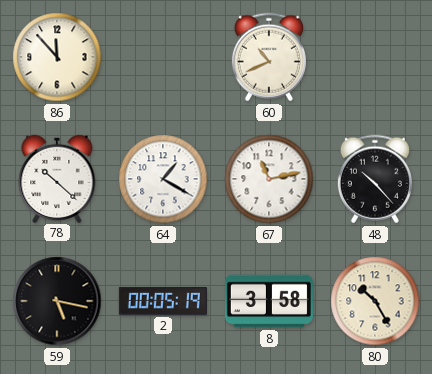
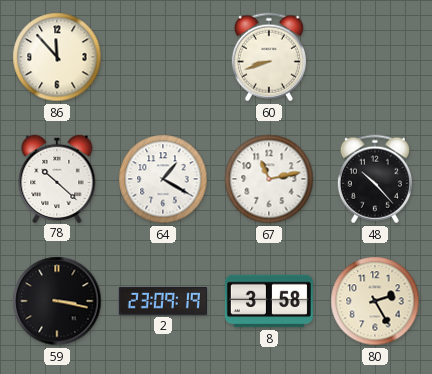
60: 10:41 -> 8:42 (269, 57)
59: 5:17 -> 3:17 (57, 301)
2: 00:05 -> 23:09 (163, 302)
80: 10:25 -> 2:25 (375, 301)
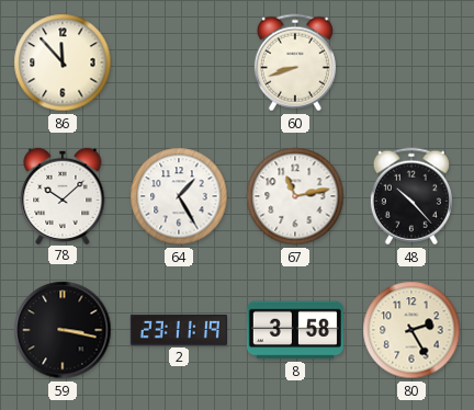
78: 10:22 -> 10:08 (63, 195)
64: 1:20 -> 1:25 (179, 196)
2: 23:09 -> 23:11 (179, 331)
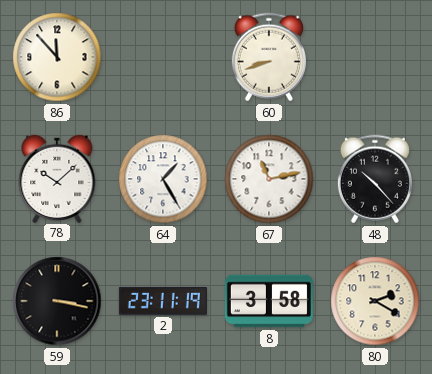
80: 2:25 -> 2:20 (375, 301)
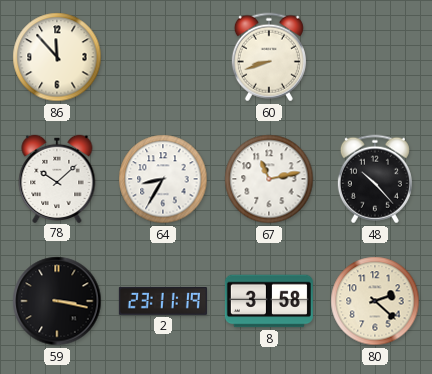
64: 1:25 -> 8:35 (163, 179)
80: 2:20 -> 2:22 (375, 301)
